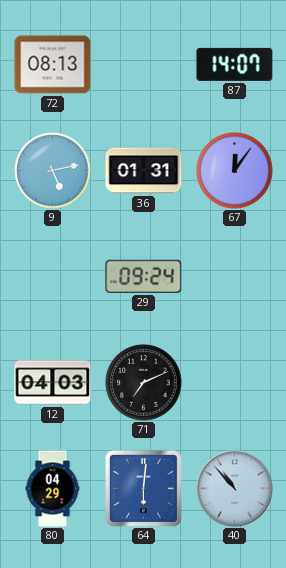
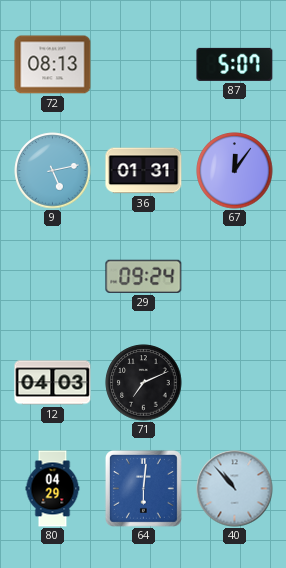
87: 14:07 -> 5:07 (235, 64)
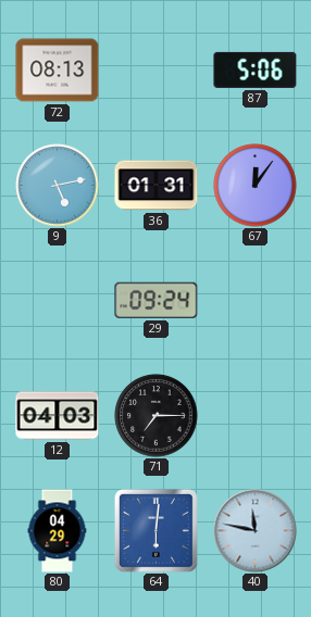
87: 5:07 -> 5:06 (256, 70)
71: 7:11 -> 7:15 (157, 416)
40: 10:53 -> 11:47 (256, 531)
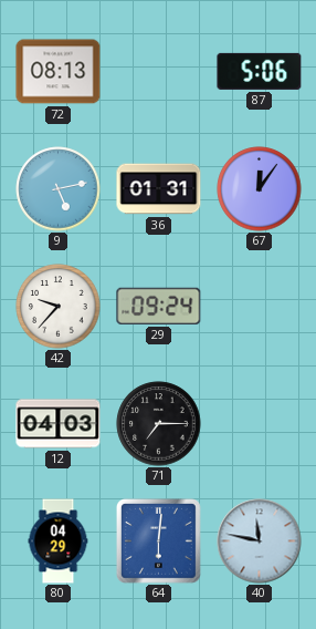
42: none -> 9:37 (59, 307)
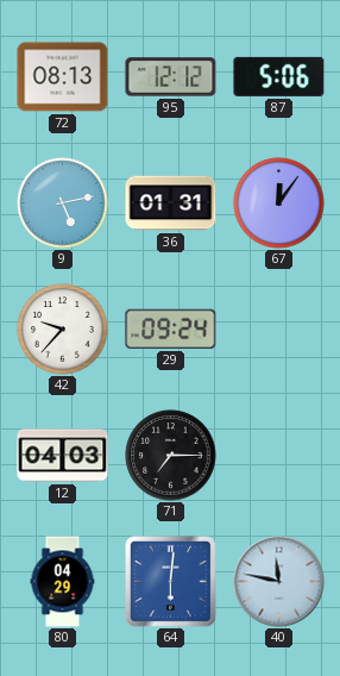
95: none -> 12:12 (171, 77)
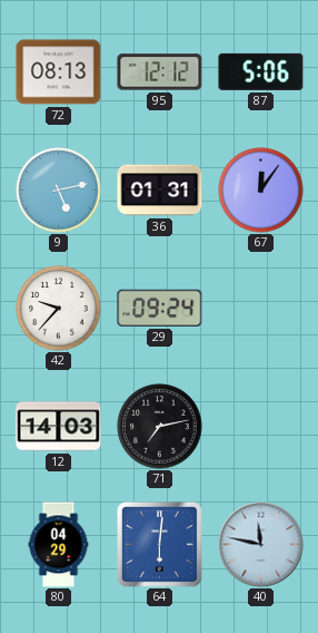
12: 04:03 -> 14:03 (59, 427)
71: 7:15 -> 7:13 (160, 427)
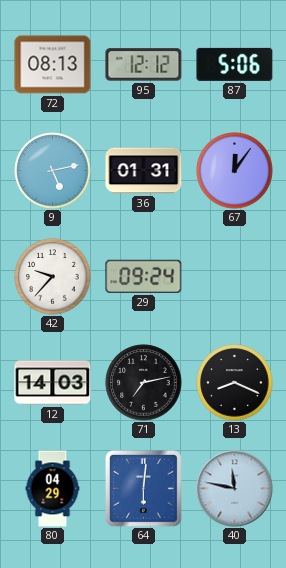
13: none -> 8:19 (235, 383)
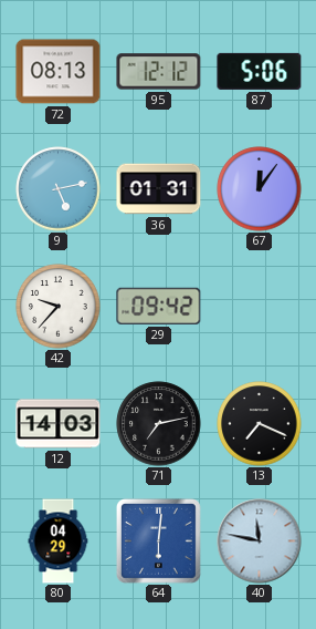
29: 09:24 -> 09:42 (159, 306)
13: 8:19 -> 7:19 (260, 424)
